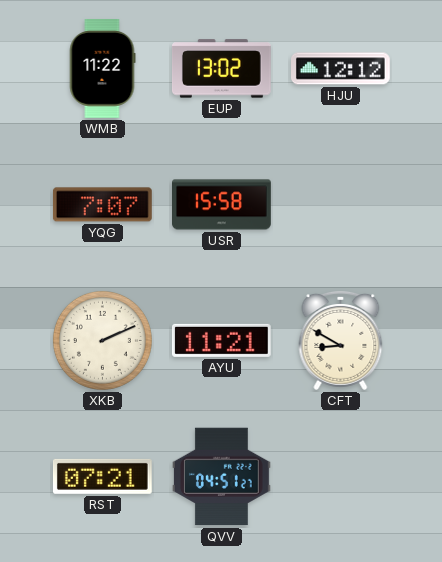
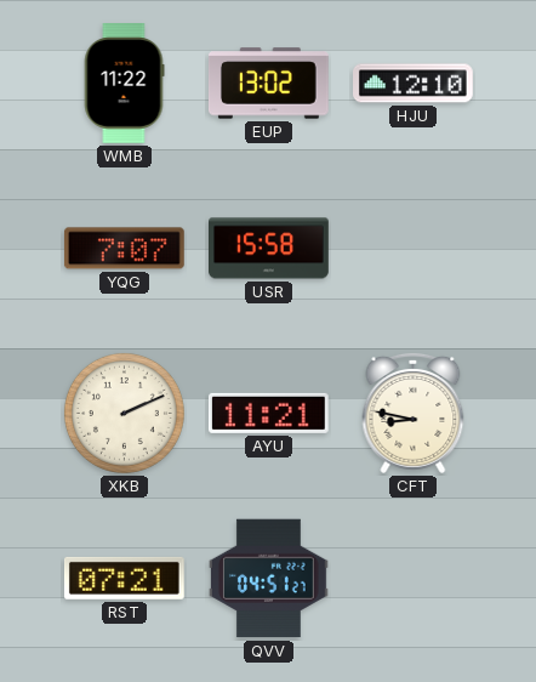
HJU: 12:12 -> 12:10 (414, 84)
CFT: 8:50 -> 8:47 (414, 414)
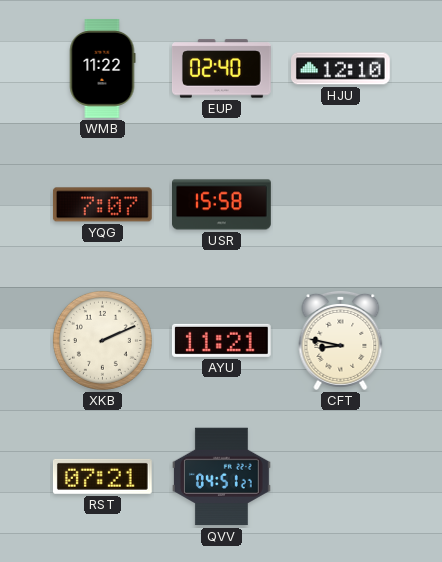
EUP: 13:02 -> 02:40 (221, 69)
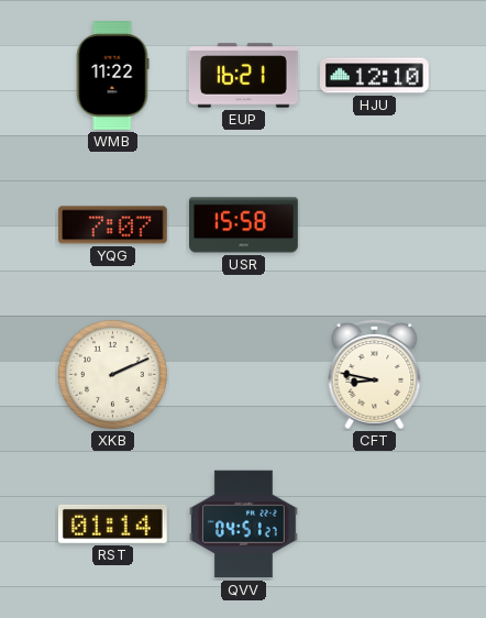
EUP: 02:40 -> 16:21 (243, 76)
AYU: 11:21 -> none (221, 340)
RST: 07:21 -> 01:14 (112, 523)
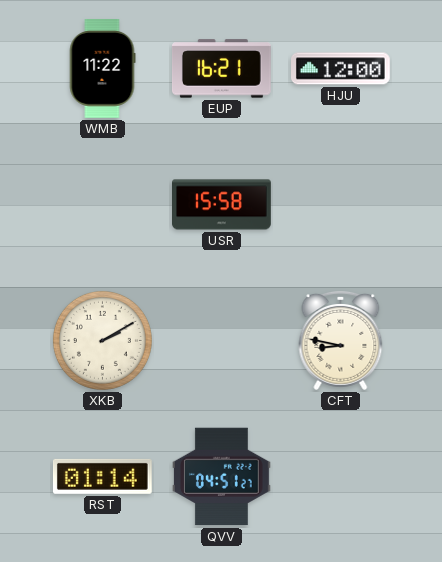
HJU: 12:10 -> 12:00 (341, 69)
YQG: 7:07 -> none (112, 225)
XKB: 2:11 -> 2:10 (102, 340)
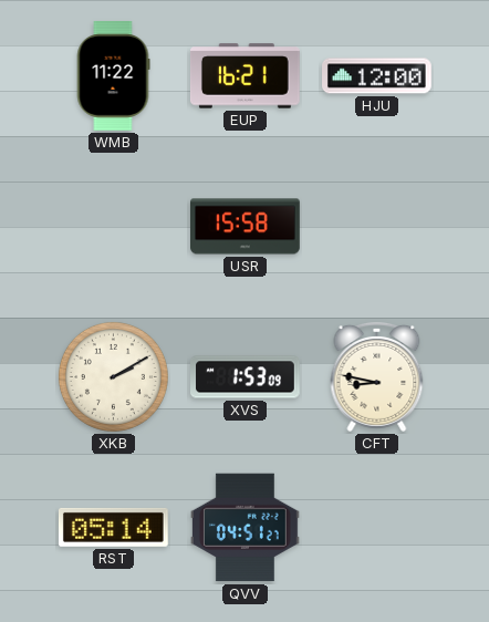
XVS: none -> 1:53 (246, 377)
RST: 01:14 -> 05:14 (113, 527)
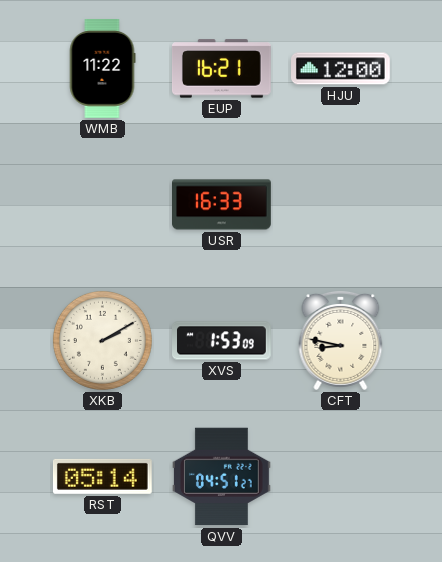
USR: 15:58 -> 16:33 (222, 205)
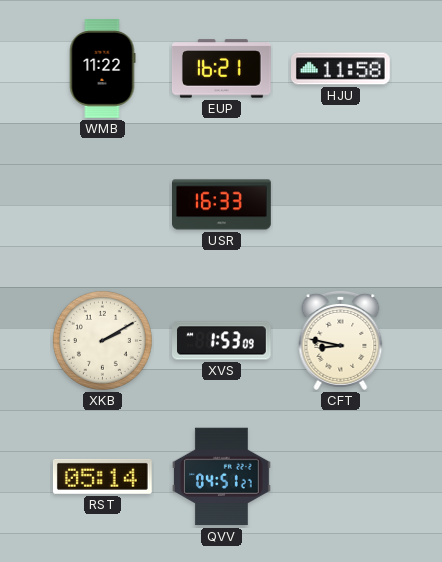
HJU: 12:00 -> 11:58 (341, 69)
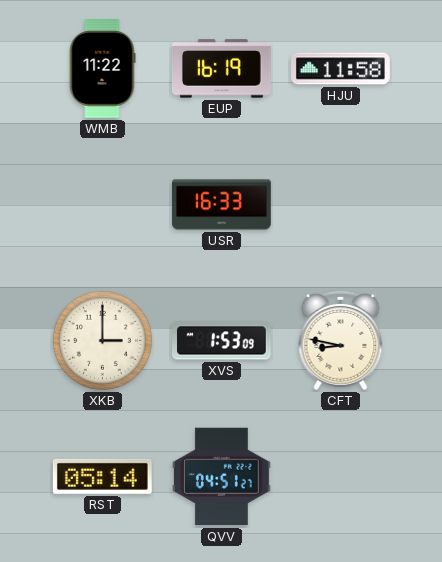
EUP: 16:21 -> 16:19 (221, 69)
XKB: 2:10 -> 3:00 (102, 340)
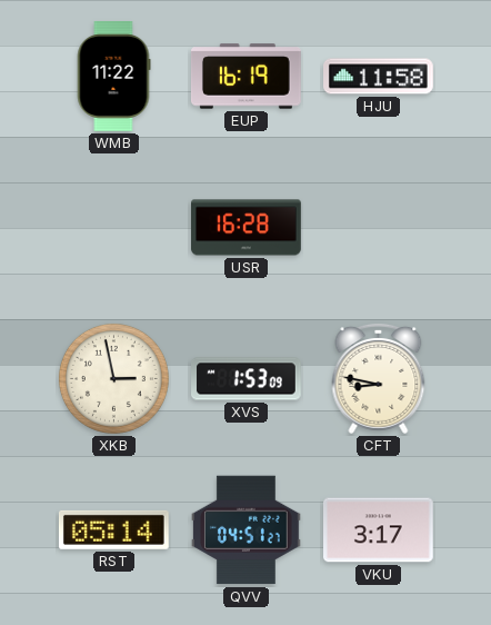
USR: 16:33 -> 16:28 (247, 228)
XKB: 3:00 -> 2:58 (113, 378)
VKU: none -> 3:17 (379, 530)
